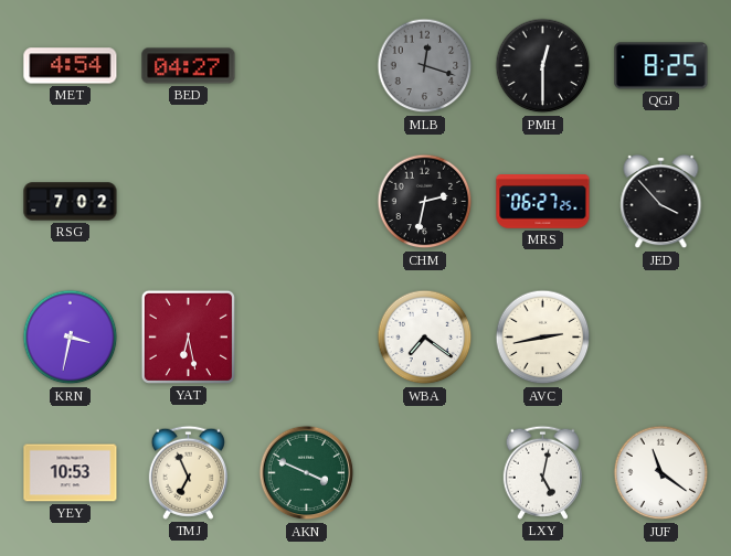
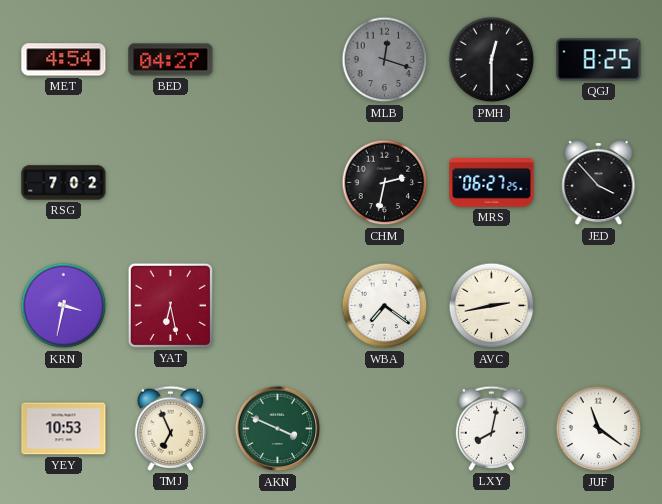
LXY: 5:02 -> 8:02 (491, 428)
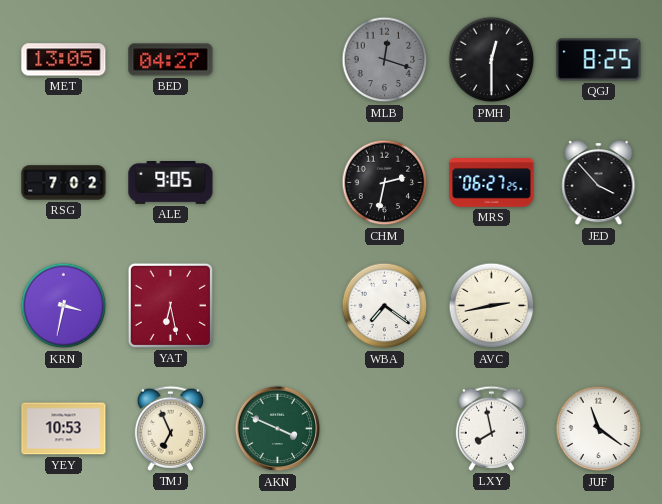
MET: 4:54 -> 13:05 (64, 60)
ALE: none -> 9:05 (171, 183)
LXY: 8:02 -> 7:58 (491, 428)
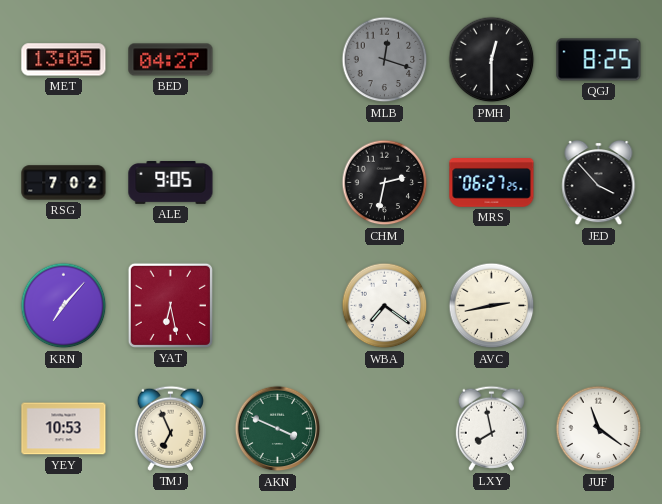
KRN: 3:32 -> 7:07 (64, 306)
